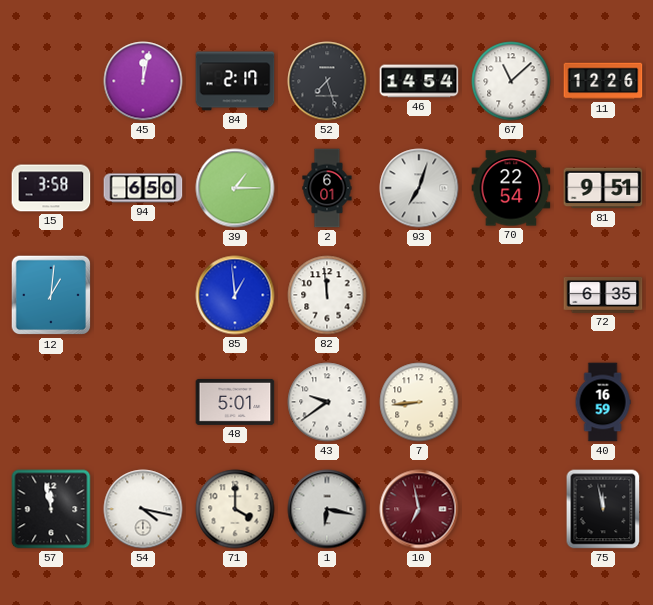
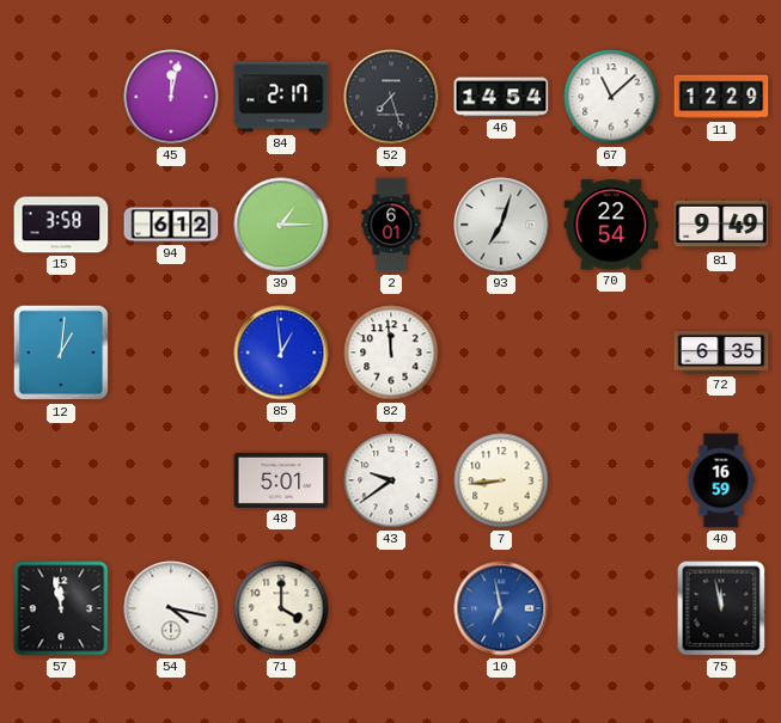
11: 12:26 -> 12:29 (721, 97)
94: 6:50 -> 6:12 (171, 225)
81: 9:51 -> 9:49 (721, 225)
1: 6:17 -> none (327, 509)
10 dial: burgundy -> blue (501, 608)
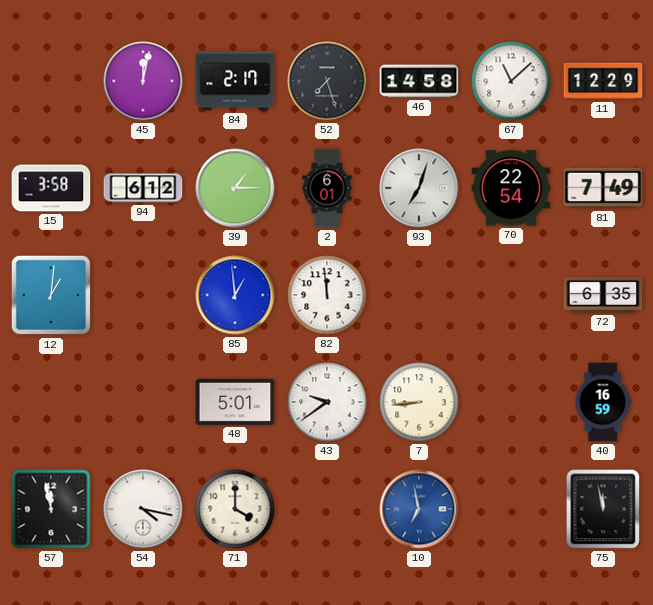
46: 14:54 -> 14:58 (419, 81)
81: 9:49 -> 7:49 (603, 188)
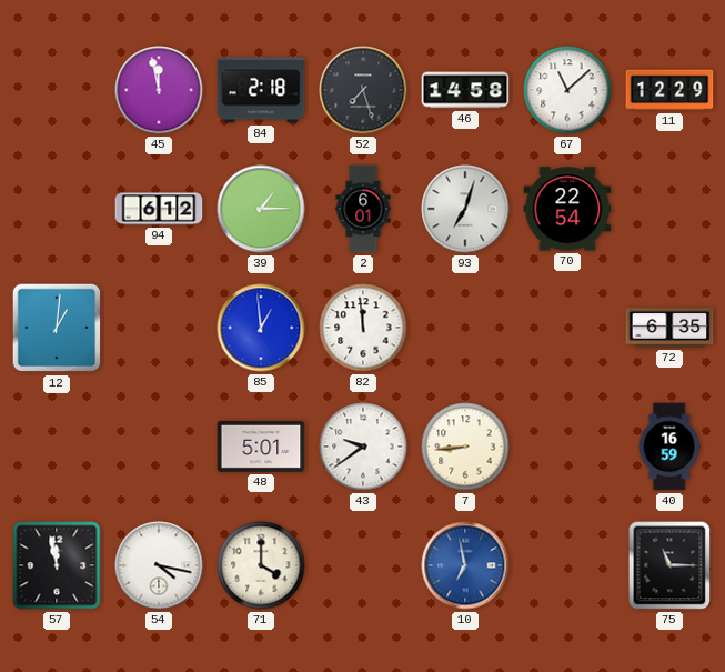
45: 12:02 -> 11:58 (159, 90)
84: 2:17 -> 2:18 (261, 90)
15: 3:58 -> none (51, 188)
81: 7:49 -> none (603, 188)
75: 11:58 -> 11:15 (669, 565)
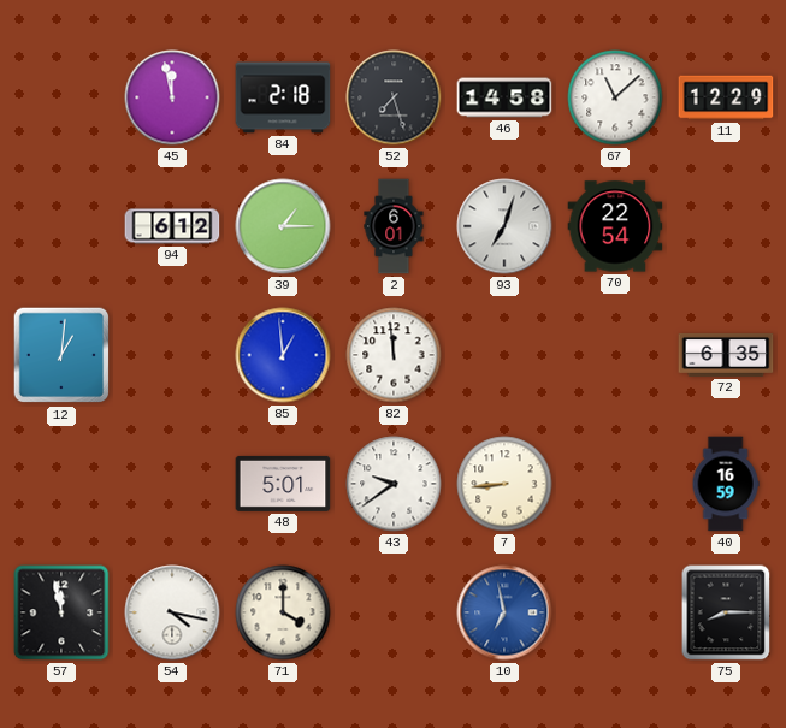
75: 11:15 -> 8:15 (726, 612)
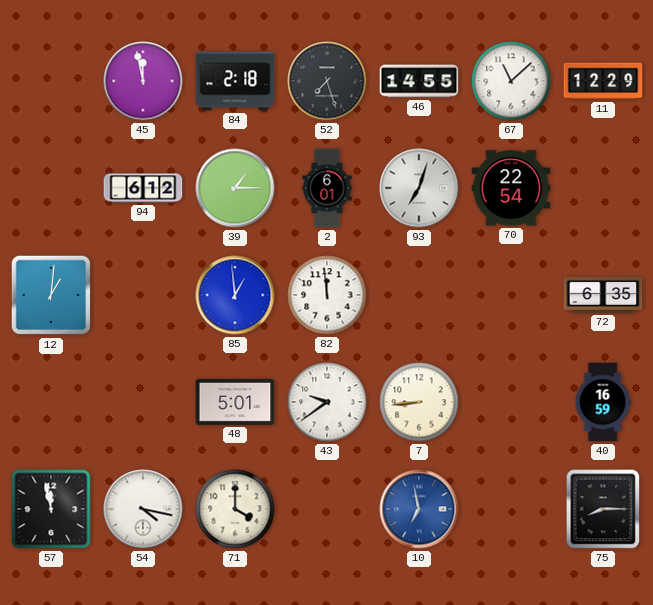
46: 14:58 -> 14:55 (419, 81)
